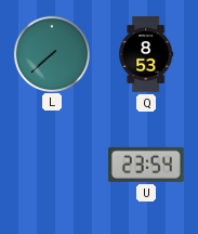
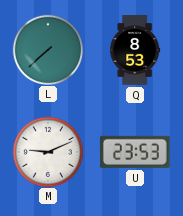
M: none -> 9:11 (47, 151)
U: 23:54 -> 23:53 (135, 152)
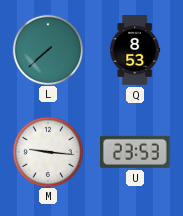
M: 9:11 -> 9:16 (47, 151)
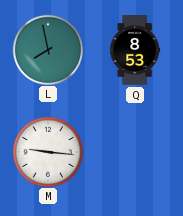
L: 7:38 -> 7:58 (47, 49)
U: 23:53 -> none (135, 152)
